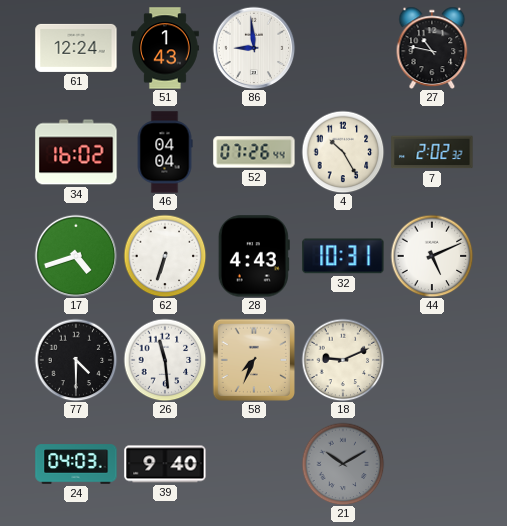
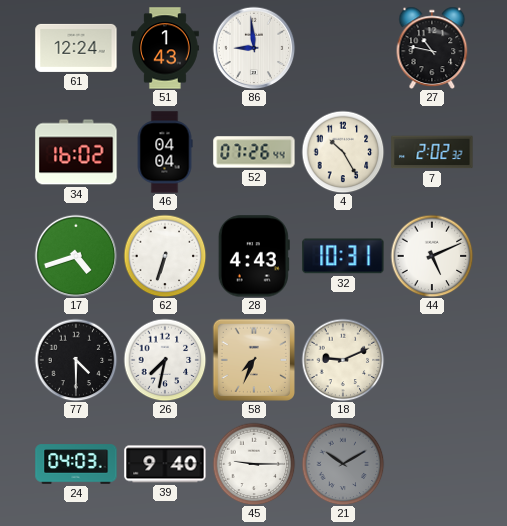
26: 11:29 -> 7:32 (165, 360)
45: none -> 9:15 (254, 464)
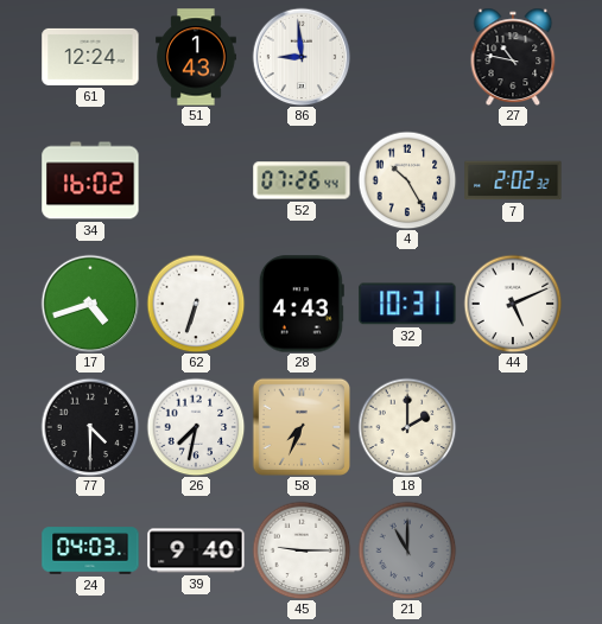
46: 04:04 -> none (165, 152)
18: 9:11 -> 2:00 (407, 427)
21: 10:10 -> 11:00 (407, 550)
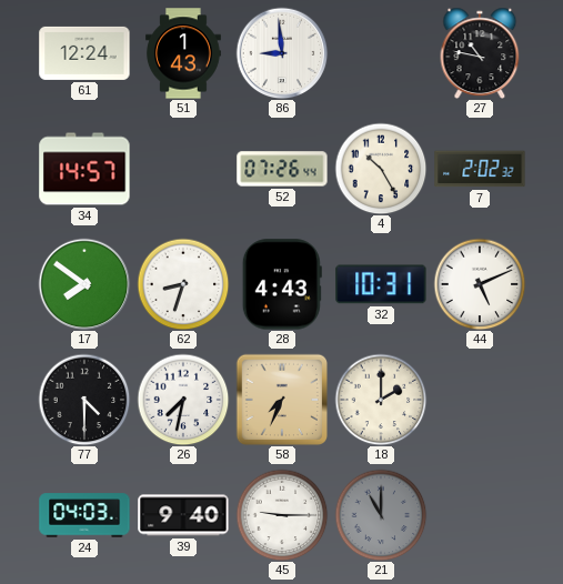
34: 16:02 -> 14:57 (84, 169)
17: 4:42 -> 7:51 (84, 284)
62: 6:33 -> 8:33 (183, 284)
